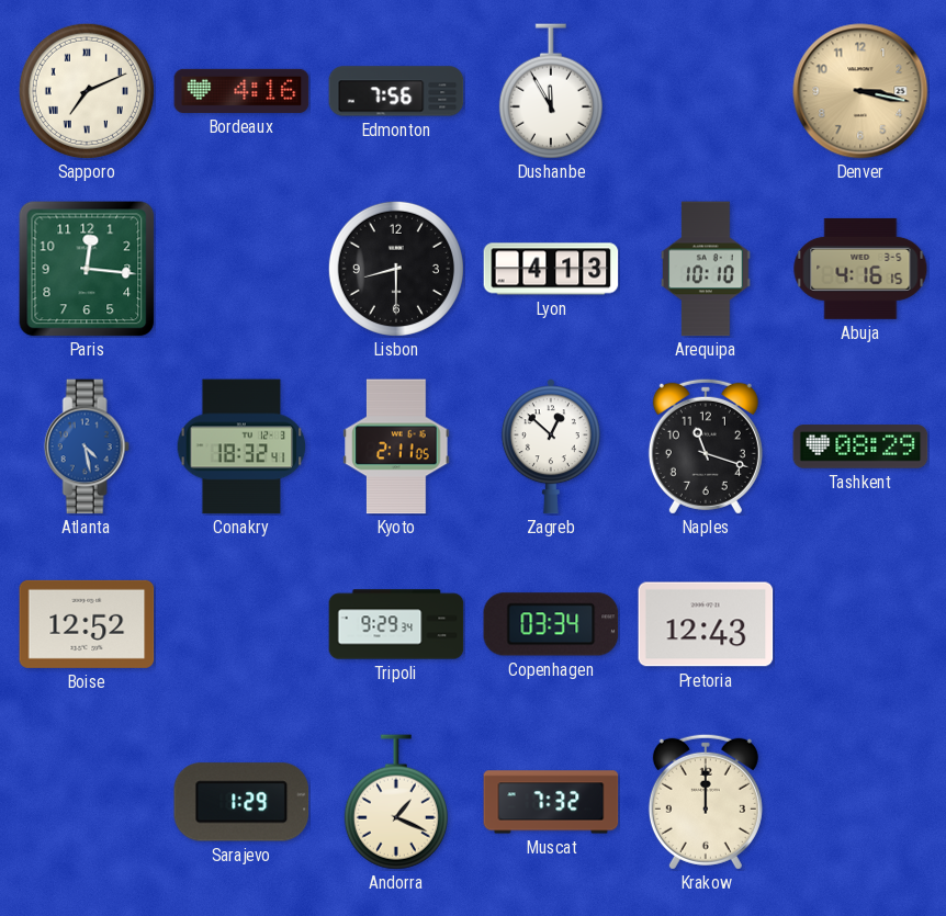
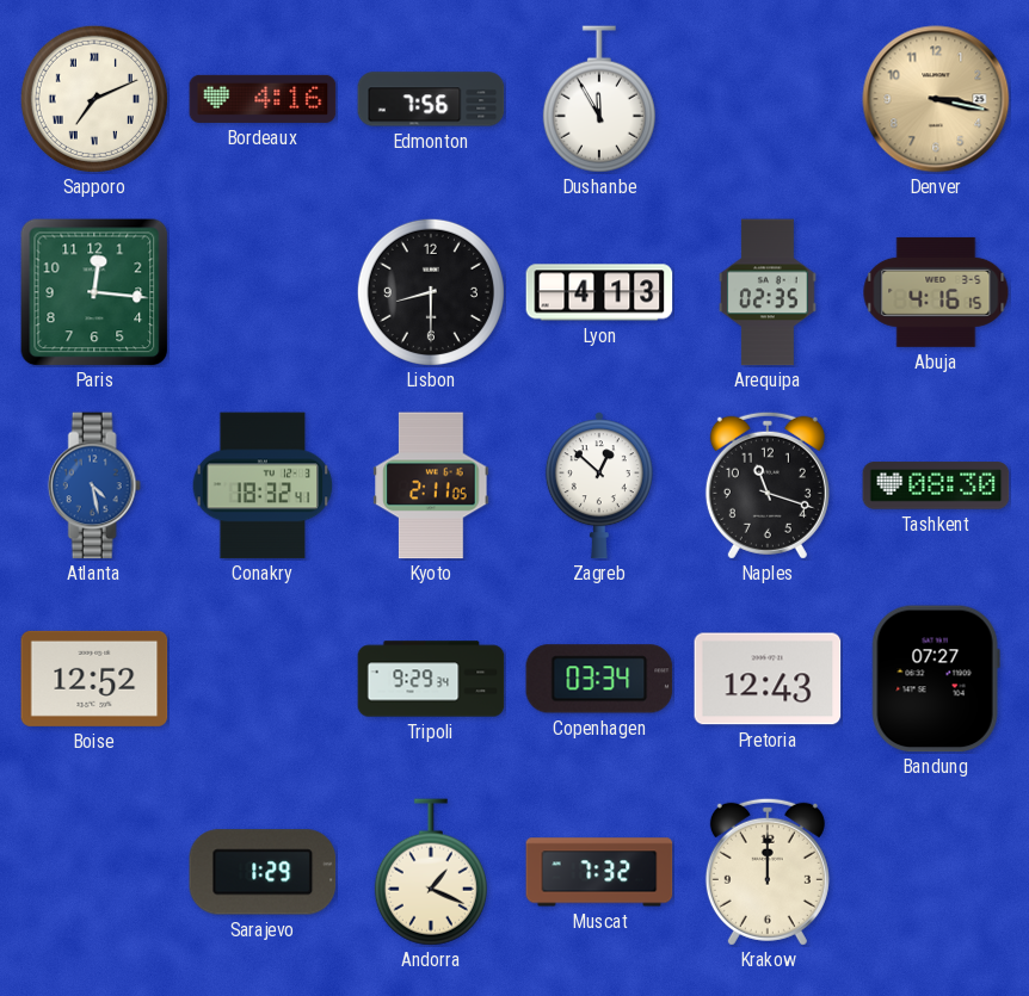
Arequipa: 10:10 -> 02:35 (769, 292)
Tashkent: 08:29 -> 08:30 (936, 485)
Bandung: none -> 07:27 (936, 679)
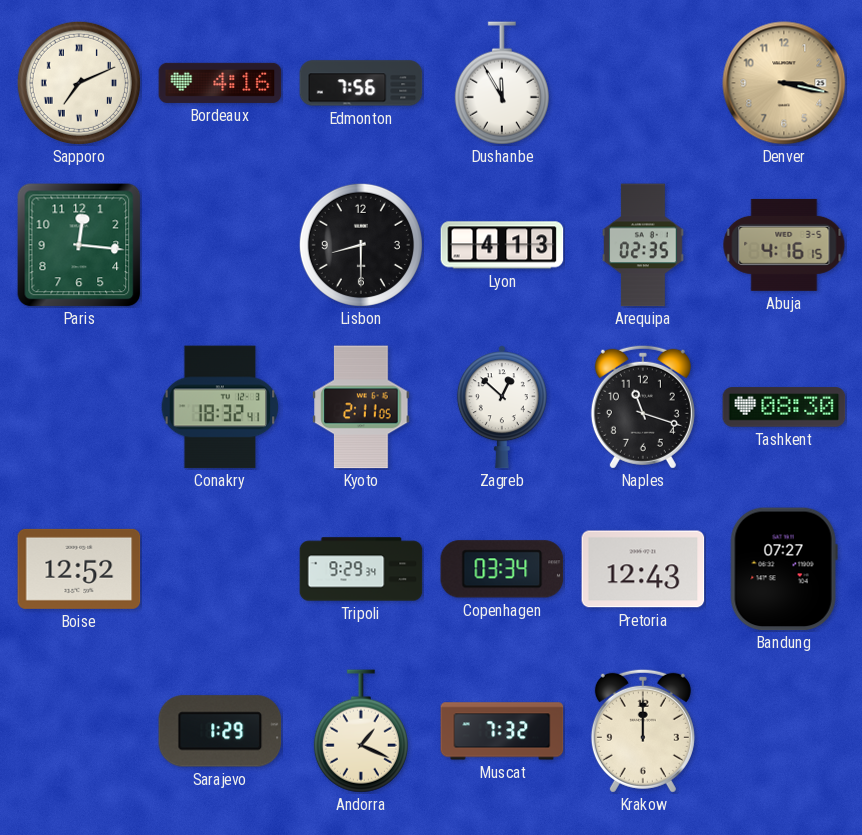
Atlanta: 4:28 -> none (94, 485)
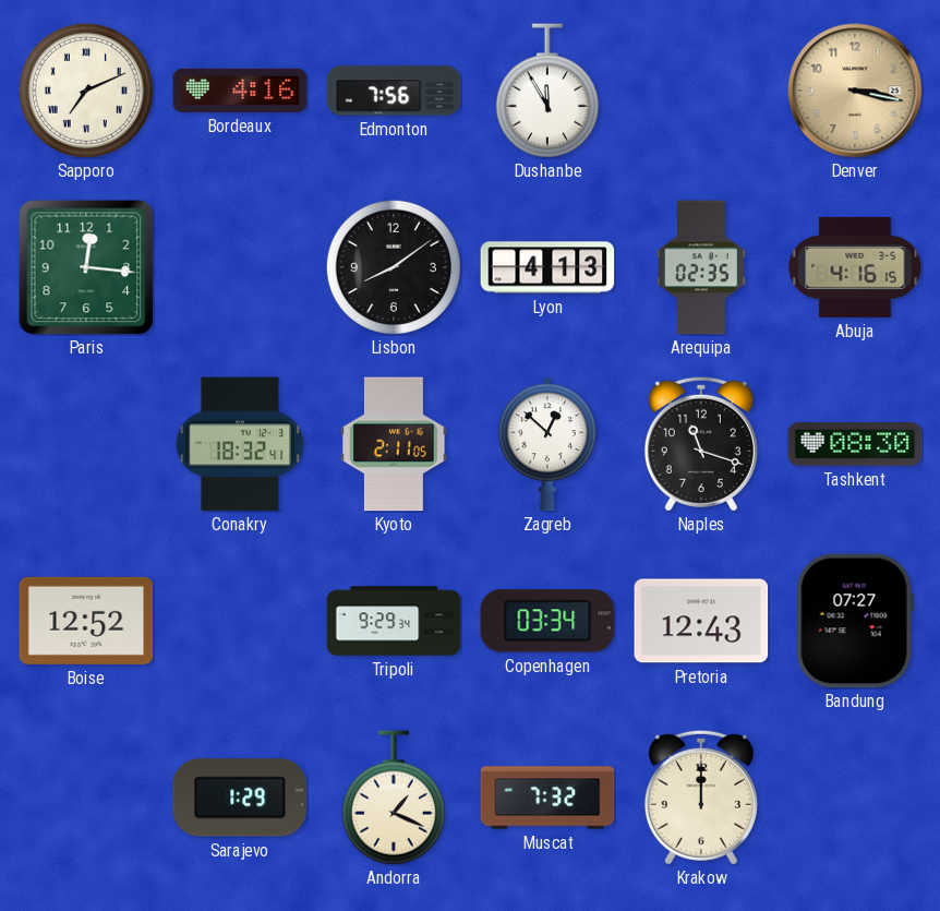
Lisbon: 8:30 -> 8:09 (394, 267)
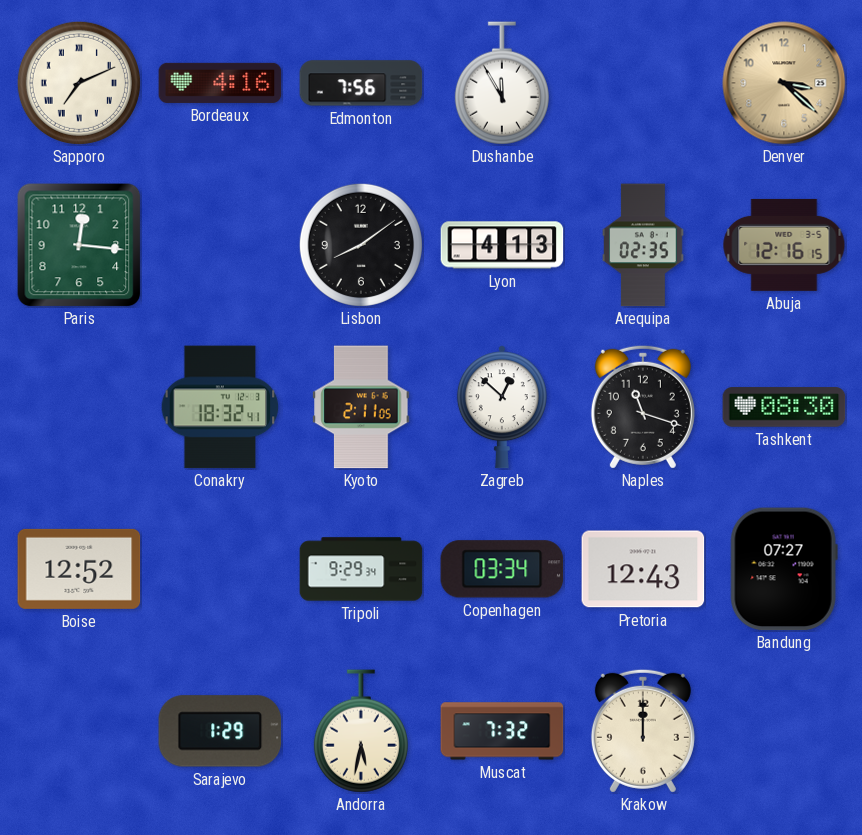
Denver: 3:17 -> 3:22 (784, 83)
Abuja: 4:16 -> 12:16 (784, 245)
Andorra: 1:19 -> 5:32 (361, 731)
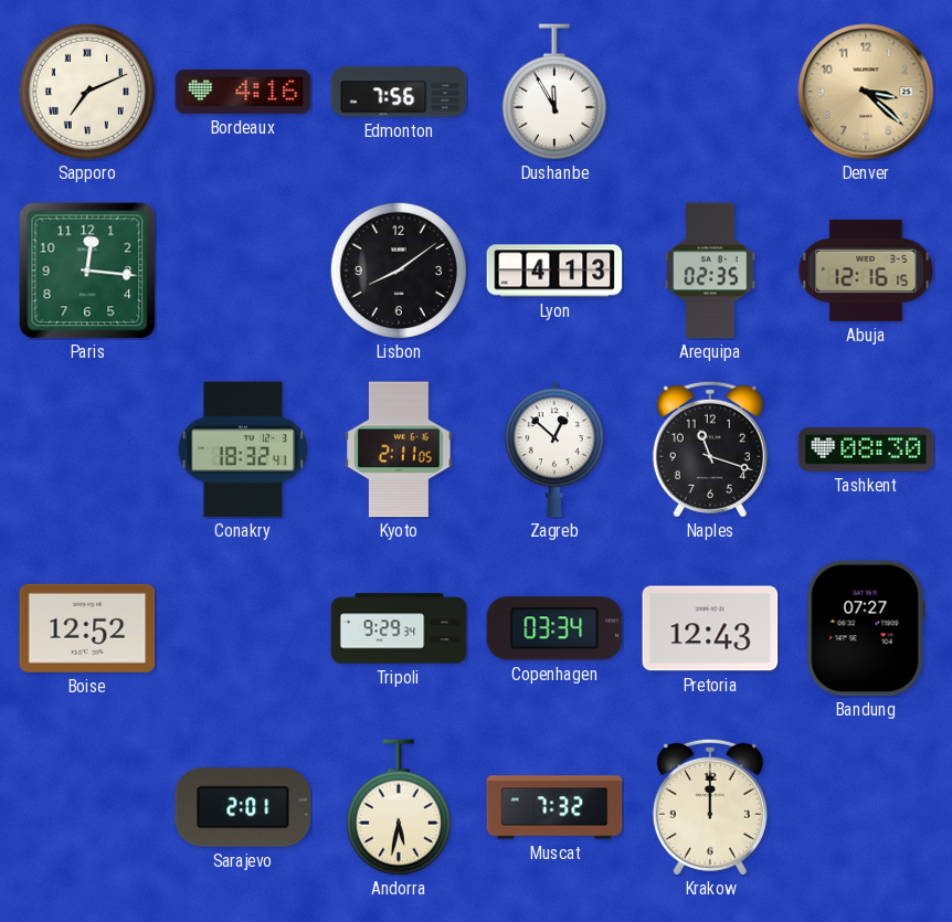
Sarajevo: 1:29 -> 2:01 (243, 807)
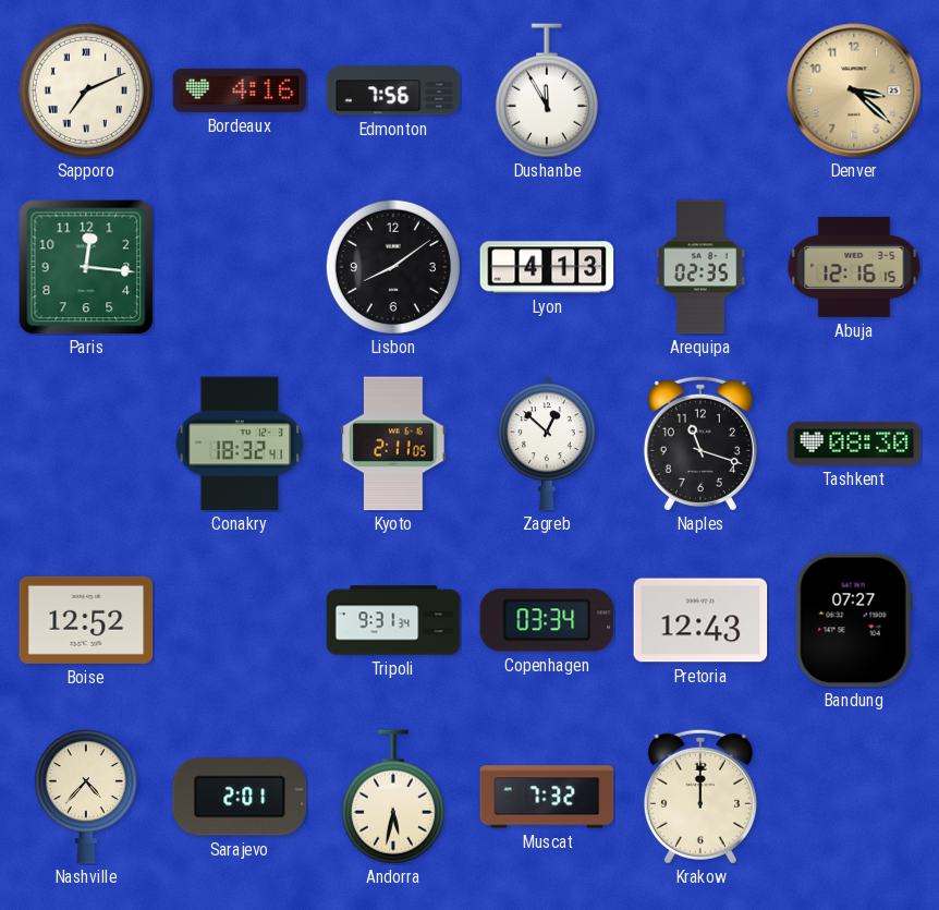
Tripoli: 9:29 -> 9:31 (393, 620)
Nashville: none -> 4:37 (86, 798)
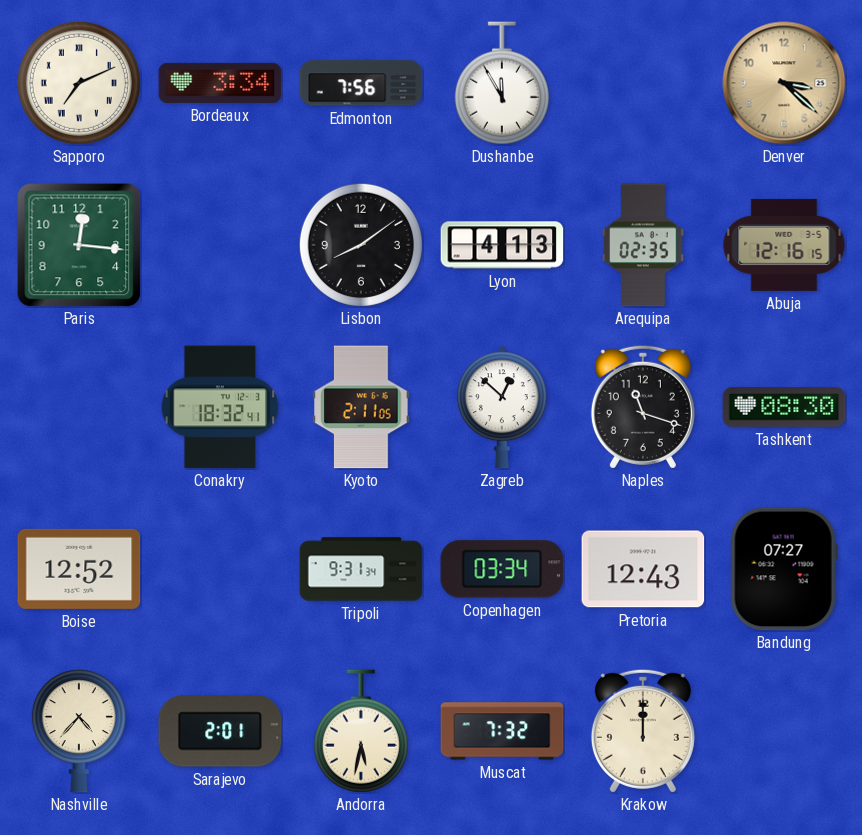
Bordeaux: 4:16 -> 3:34 (220, 83)
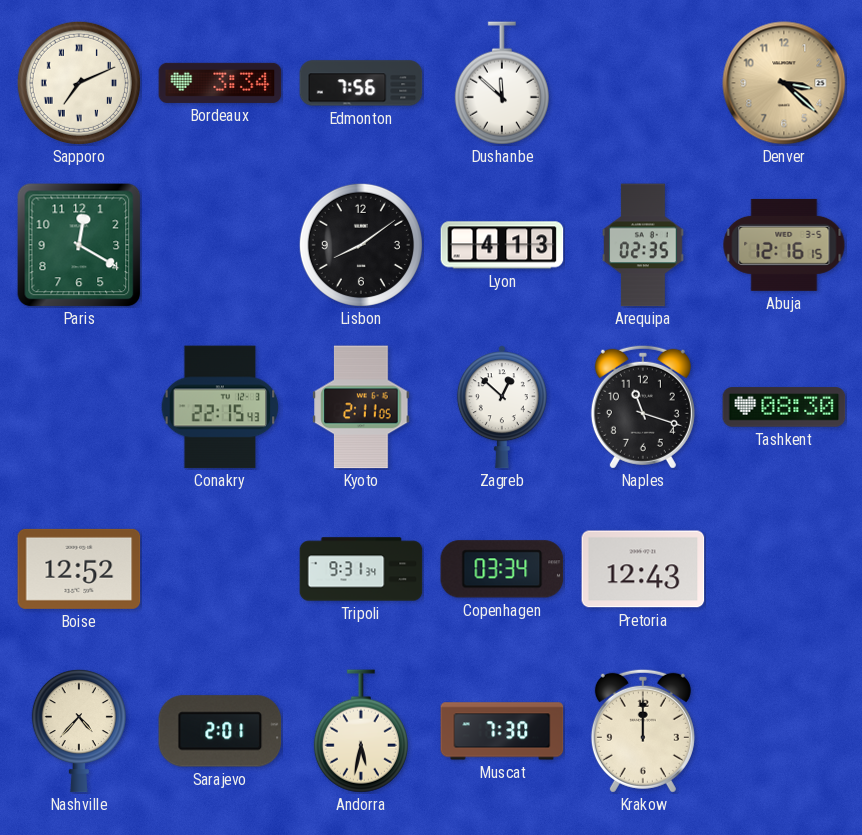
Dushanbe: 11:55 -> 11:52 (502, 83)
Paris: 12:16 -> 12:20 (79, 245)
Conakry: 18:32 -> 22:15 (220, 407)
Bandung: 07:27 -> none (784, 569)
Muscat: 7:32 -> 7:30 (502, 731)
